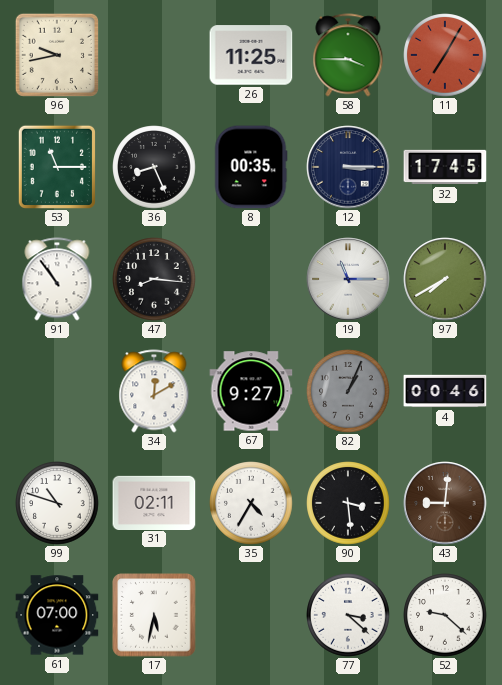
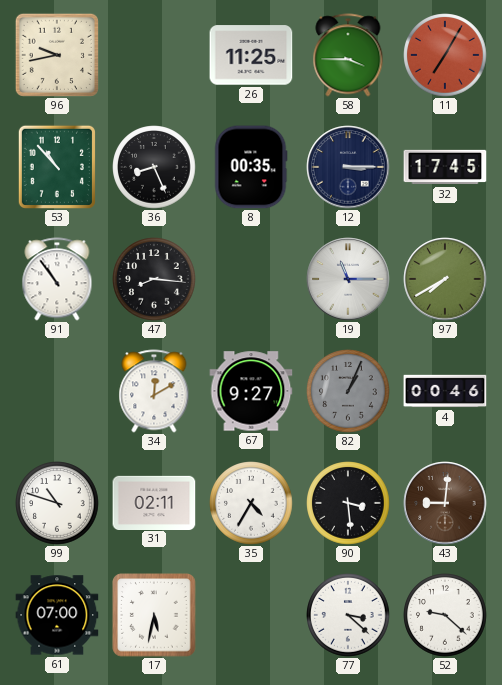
53: 11:15 -> 10:53 (57, 167)
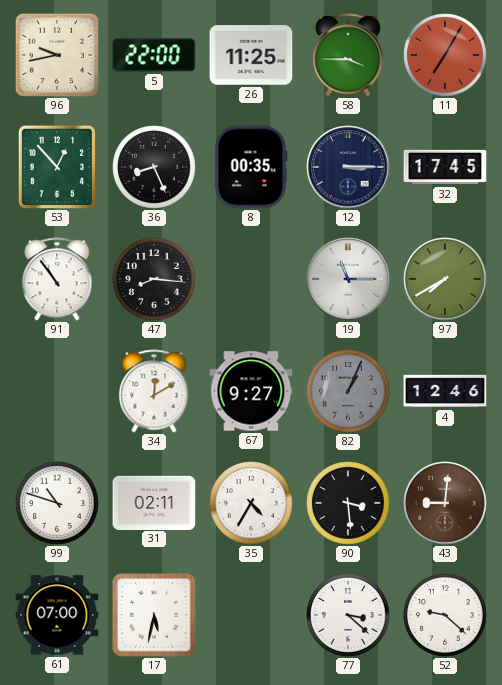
5: none -> 22:00 (154, 55)
53: 10:53 -> 12:53 (57, 167)
4: 00:46 -> 12:46 (445, 391)
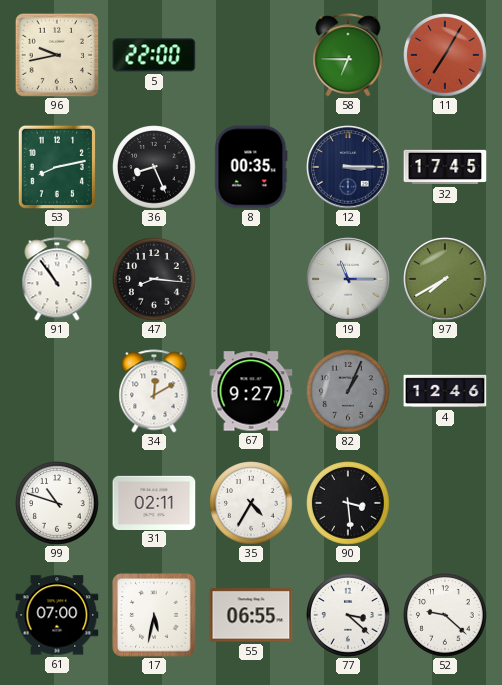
26: 11:25 -> none (251, 55)
58: 3:45 -> 6:45 (348, 55)
53: 12:53 -> 8:13 (57, 167)
43: 9:01 -> none (445, 503)
55: none -> 06:55 (251, 615)
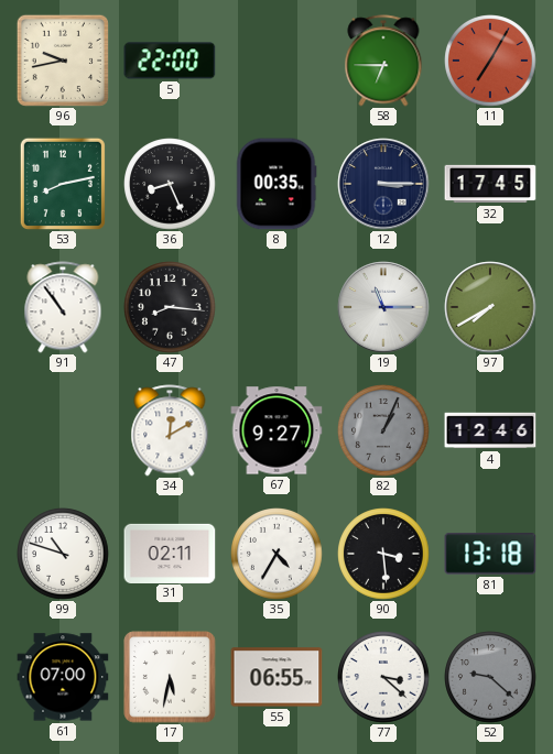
81: none -> 13:18 (490, 554)
52 dial: white -> grey (490, 677)
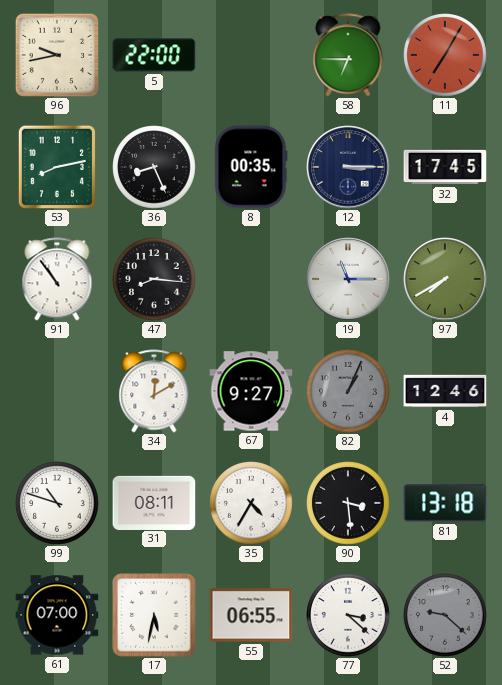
31: 02:11 -> 08:11 (154, 502)
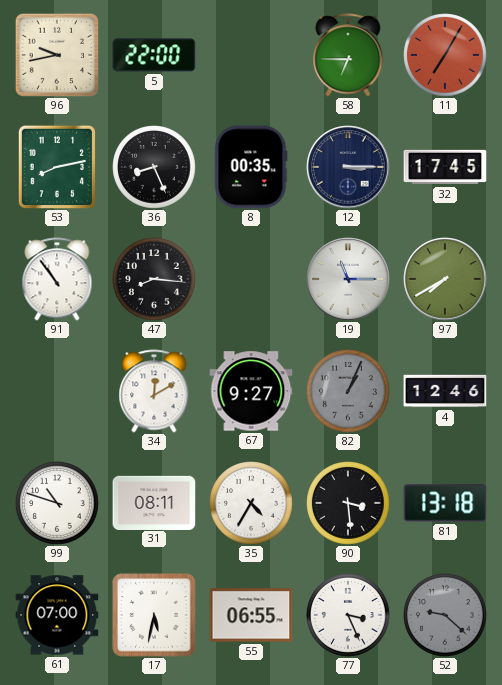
77: 3:22 -> 3:26 (348, 615)
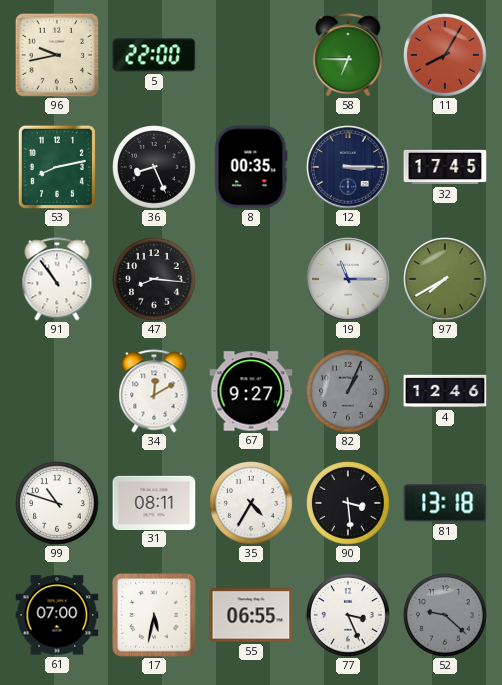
11: 7:05 -> 8:05 (445, 55)
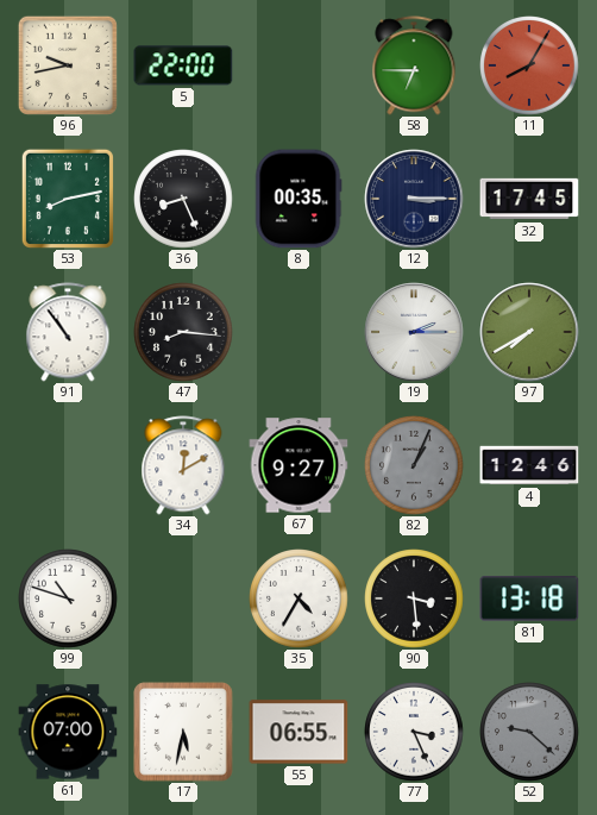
19: 11:15 -> 2:15 (414, 332)
31: 08:11 -> none (154, 502)
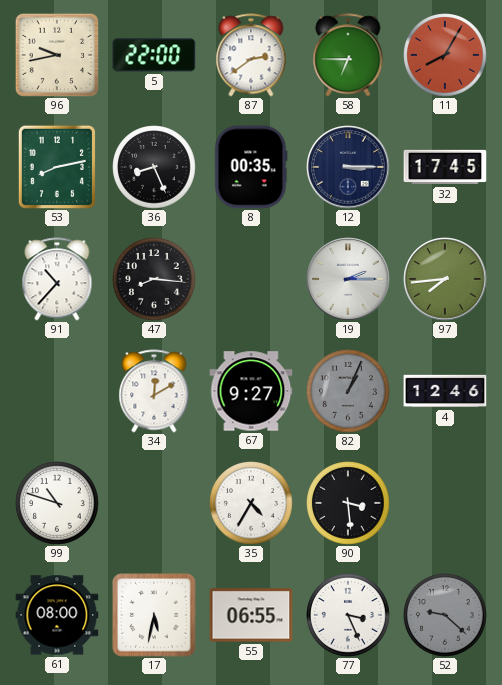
87: none -> 2:39 (251, 55)
91: 10:54 -> 10:37 (57, 279)
97: 7:40 -> 7:44 (445, 279)
81: 13:18 -> none (529, 598)
61: 07:00 -> 08:00 (57, 615)
